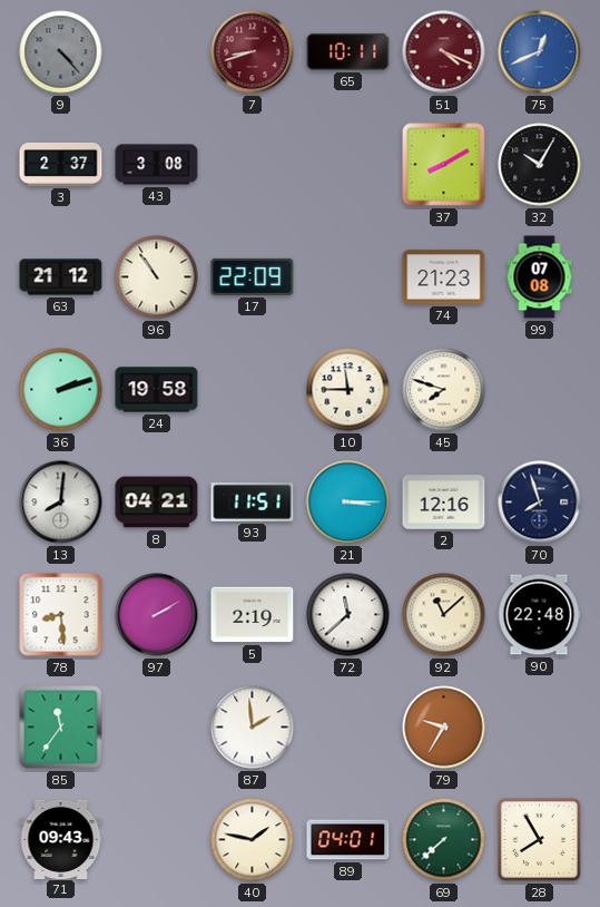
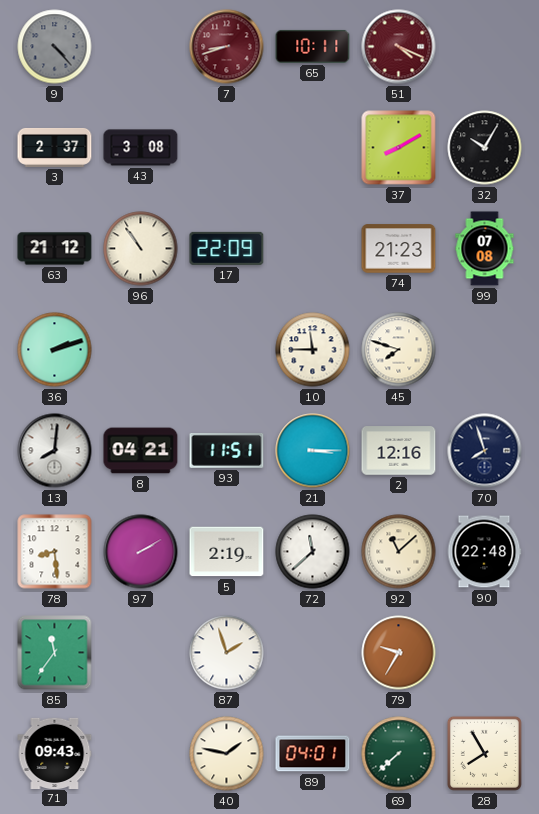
75: 12:41 -> none (540, 52)
24: 19:58 -> none (157, 390)
87: 1:59 -> 1:57 (227, 653)
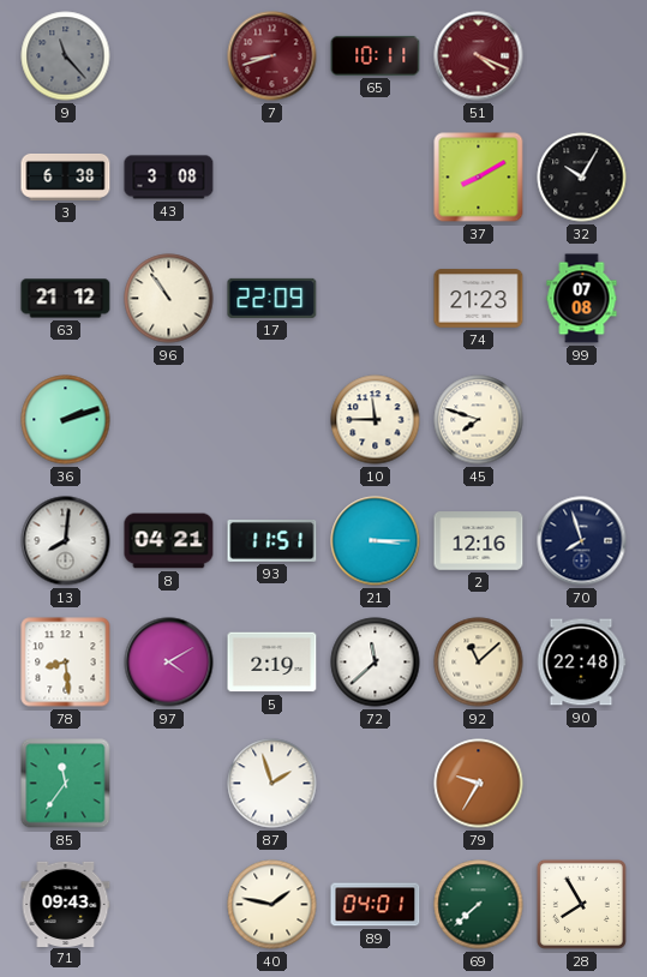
9: 4:23 -> 11:23 (66, 56)
3: 2:37 -> 6:38 (66, 176)
97: 2:10 -> 4:10 (169, 663)
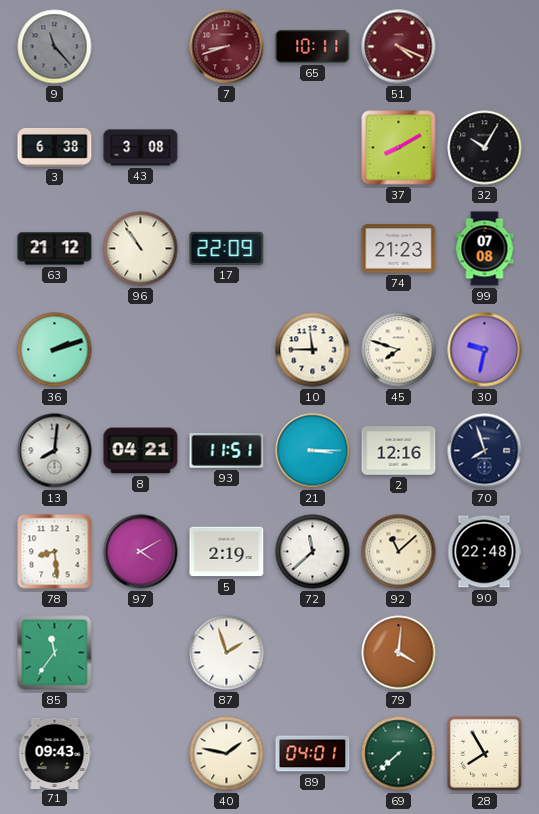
30: none -> 9:32 (485, 350)
79: 9:35 -> 4:01 (399, 653)
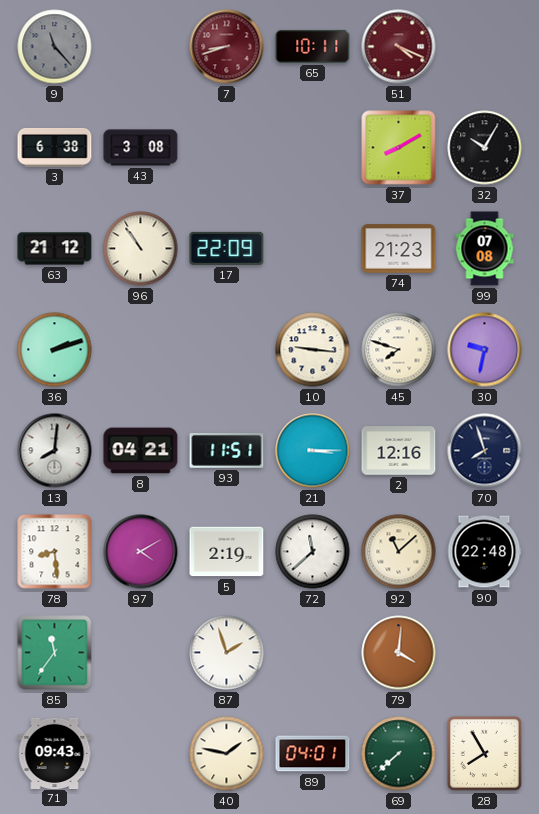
10: 11:45 -> 9:16 (313, 350)
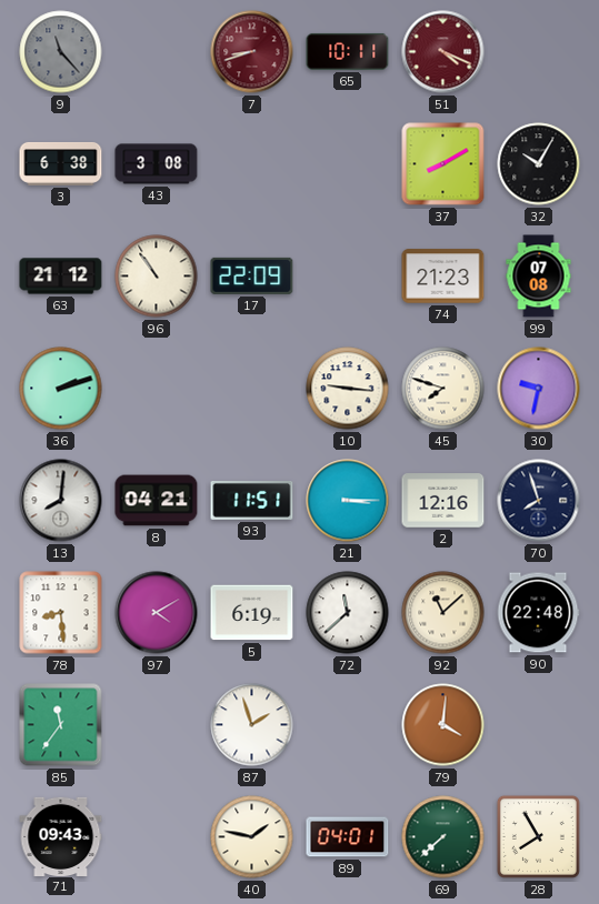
5: 2:19 -> 6:19 (252, 613)
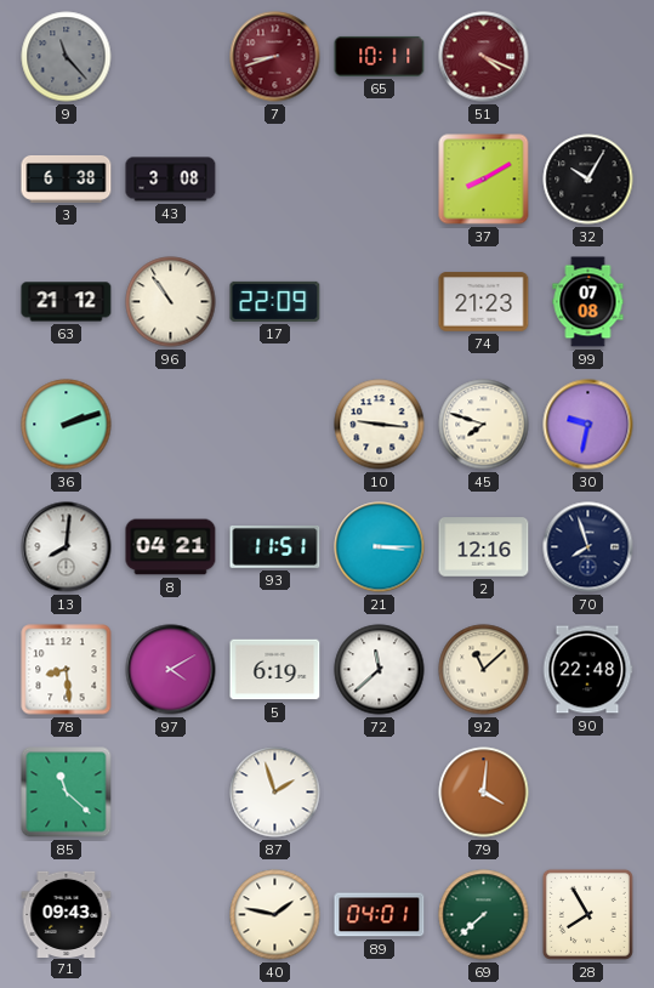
85: 11:36 -> 11:22 (67, 793)
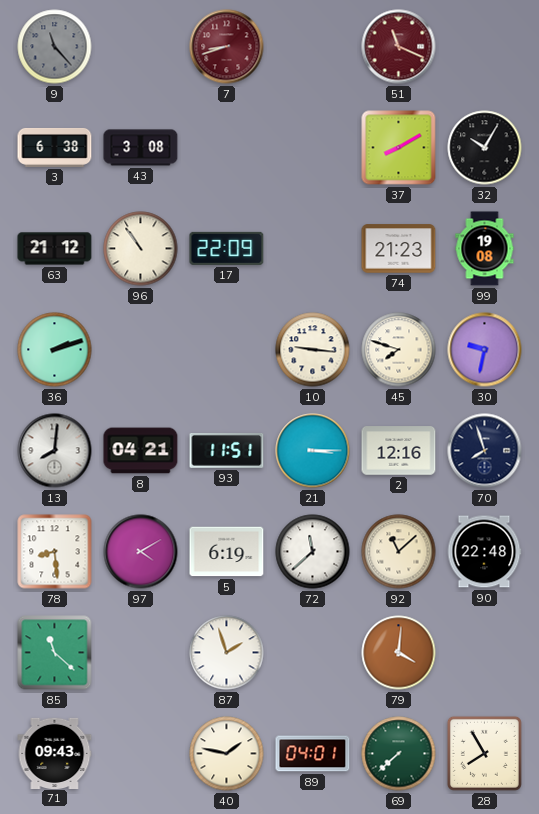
65: 10:11 -> none (380, 56)
51: 4:19 -> 11:19 (399, 47)
99: 07:08 -> 19:08 (485, 249)
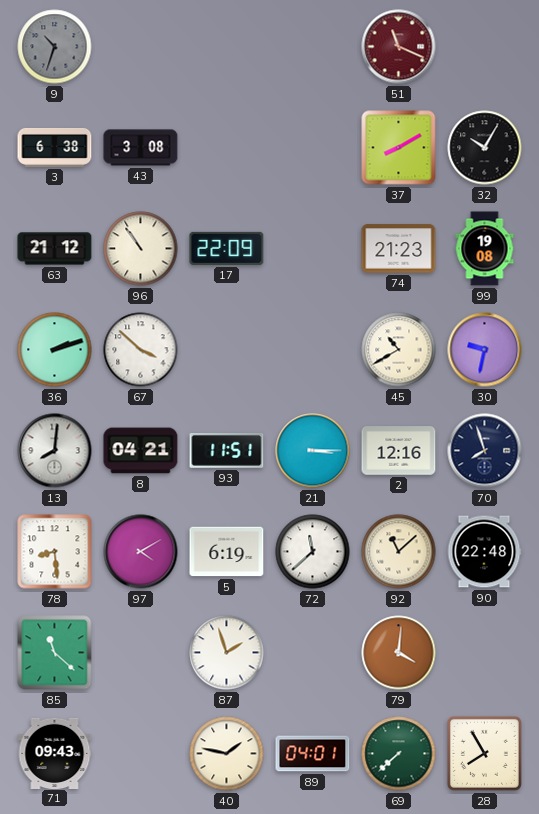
9: 11:23 -> 10:33 (55, 47)
7: 8:42 -> none (227, 47)
67: none -> 3:52 (141, 350)
10: 9:16 -> none (313, 350)
45: 7:48 -> 10:40 (399, 350)
